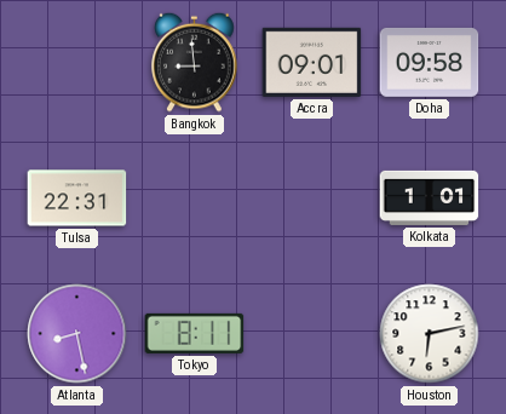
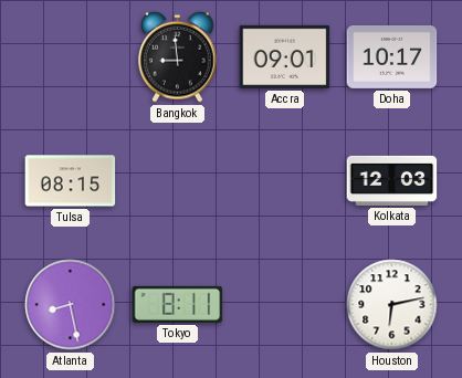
Doha: 09:58 -> 10:17 (392, 56)
Tulsa: 22:31 -> 08:15 (71, 181)
Kolkata: 1:01 -> 12:03 (392, 180)
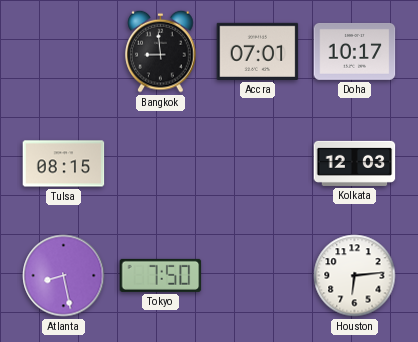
Accra: 09:01 -> 07:01 (258, 51)
Tokyo: 8:11 -> 7:50 (161, 275)
Houston: 6:13 -> 6:14 (355, 276)
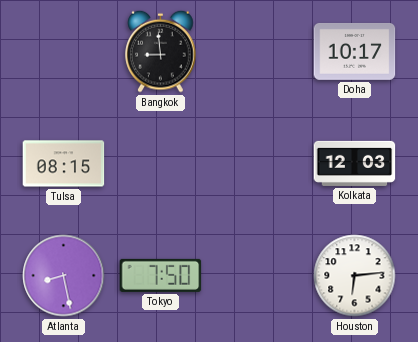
Accra: 07:01 -> none (258, 51)
